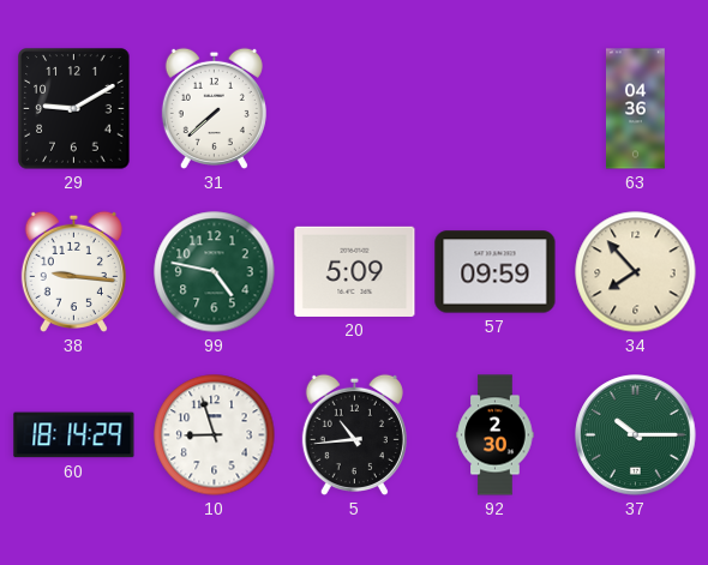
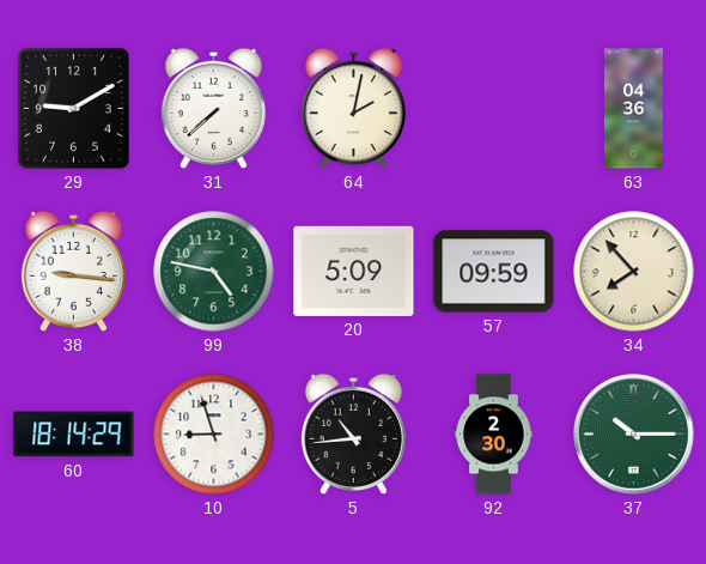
64: none -> 2:02 (353, 108)
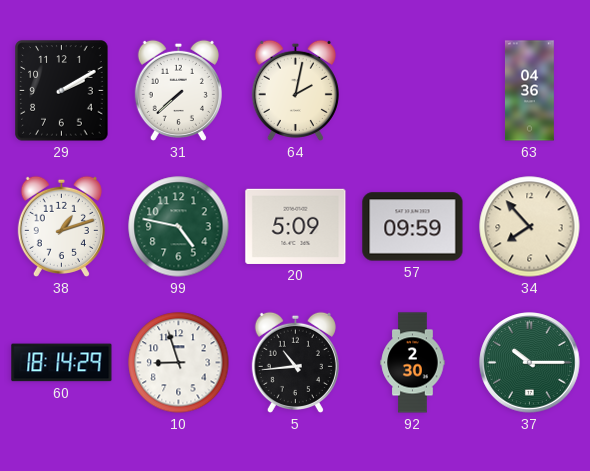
29: 9:10 -> 2:10 (62, 91)
38: 9:16 -> 1:12 (61, 226)
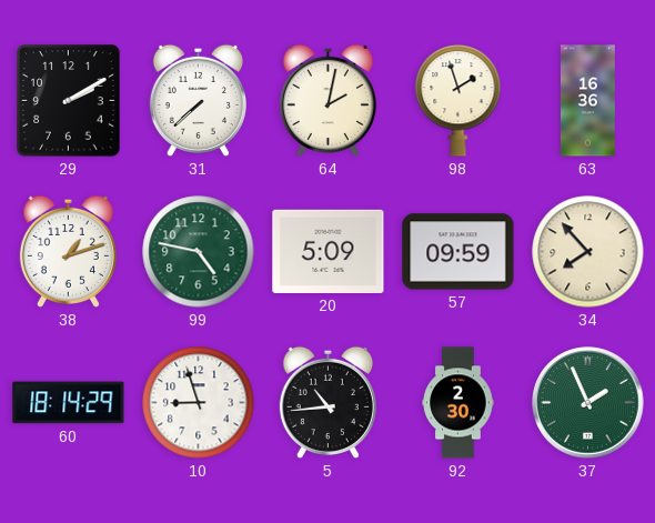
98: none -> 1:57 (458, 101)
63: 04:36 -> 16:36 (587, 101)
37: 10:15 -> 1:56 (588, 403)
